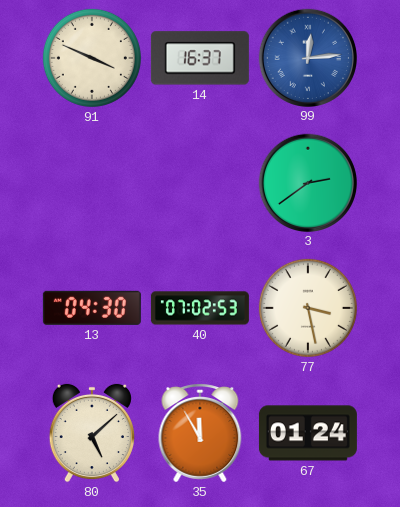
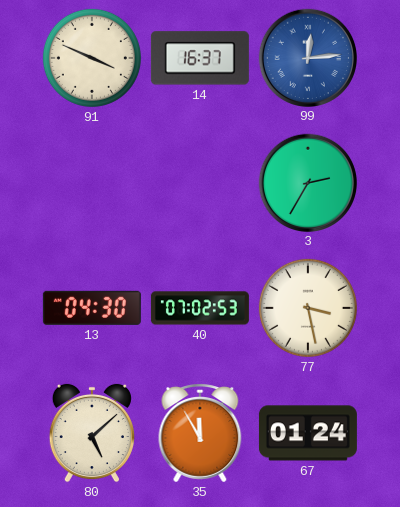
3: 2:39 -> 2:35 (307, 182)
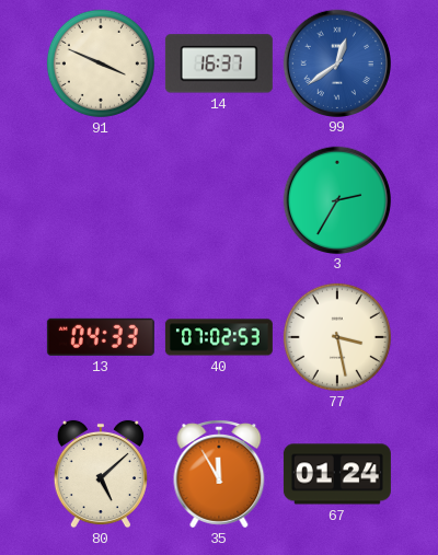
99: 12:14 -> 12:39 (336, 62)
13: 04:30 -> 04:33 (101, 337)
